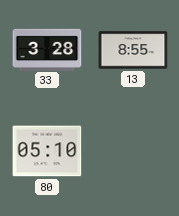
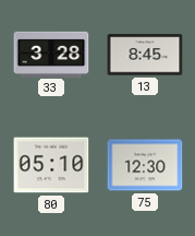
13: 8:55 -> 8:45 (145, 55)
75: none -> 12:30 (145, 165)
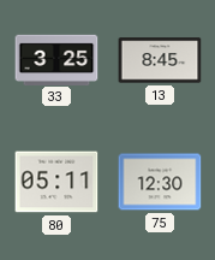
33: 3:28 -> 3:25 (56, 59)
80: 05:10 -> 05:11 (56, 182)
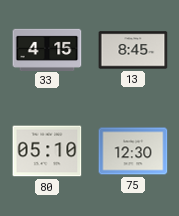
33: 3:25 -> 4:15 (47, 49)
80: 05:11 -> 05:10 (47, 151)
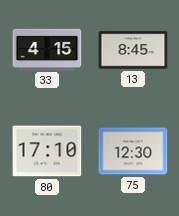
80: 05:10 -> 17:10 (47, 151)
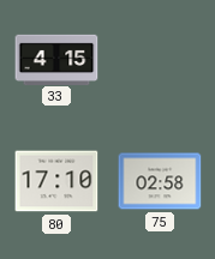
13: 8:45 -> none (133, 50)
75: 12:30 -> 02:58 (160, 181)
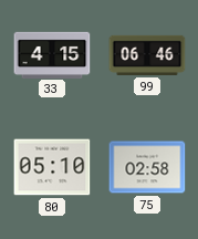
99: none -> 06:46 (147, 55)
80: 17:10 -> 05:10 (52, 167)
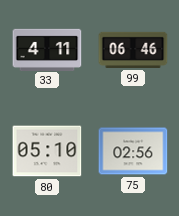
33: 4:15 -> 4:11 (47, 49)
75: 02:58 -> 02:56 (133, 151)
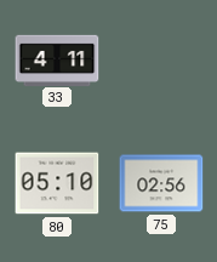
99: 06:46 -> none (133, 50)
